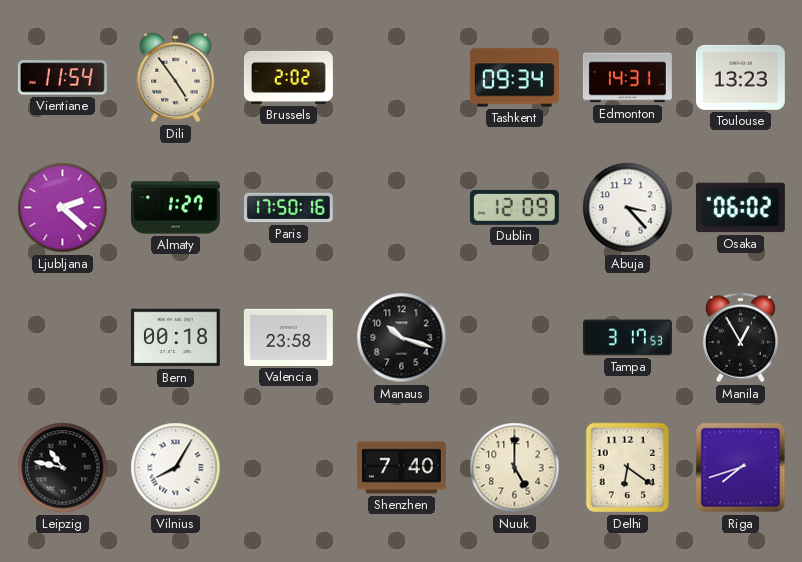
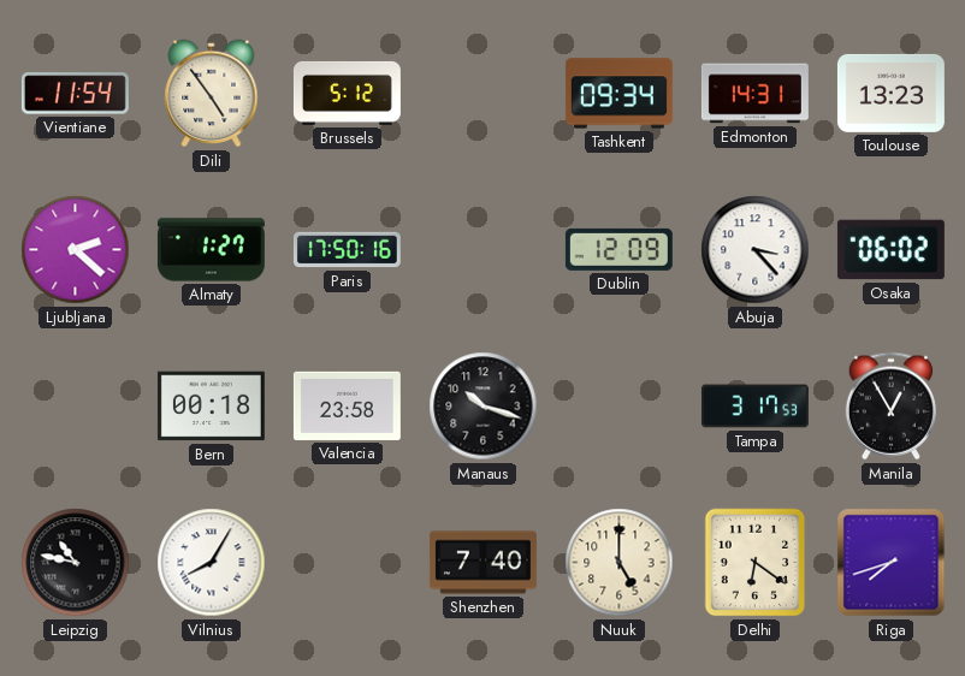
Brussels: 2:02 -> 5:12 (347, 93)
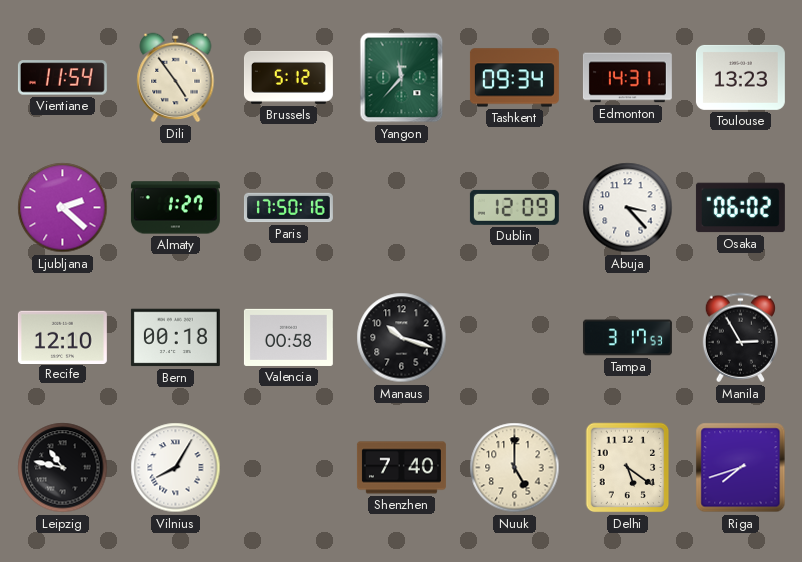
Yangon: none -> 11:37 (402, 78)
Recife: none -> 12:10 (62, 337)
Valencia: 23:58 -> 00:58 (288, 337)
Manila: 12:55 -> 2:55 (740, 338)
Delhi: 6:21 -> 5:21 (628, 468)
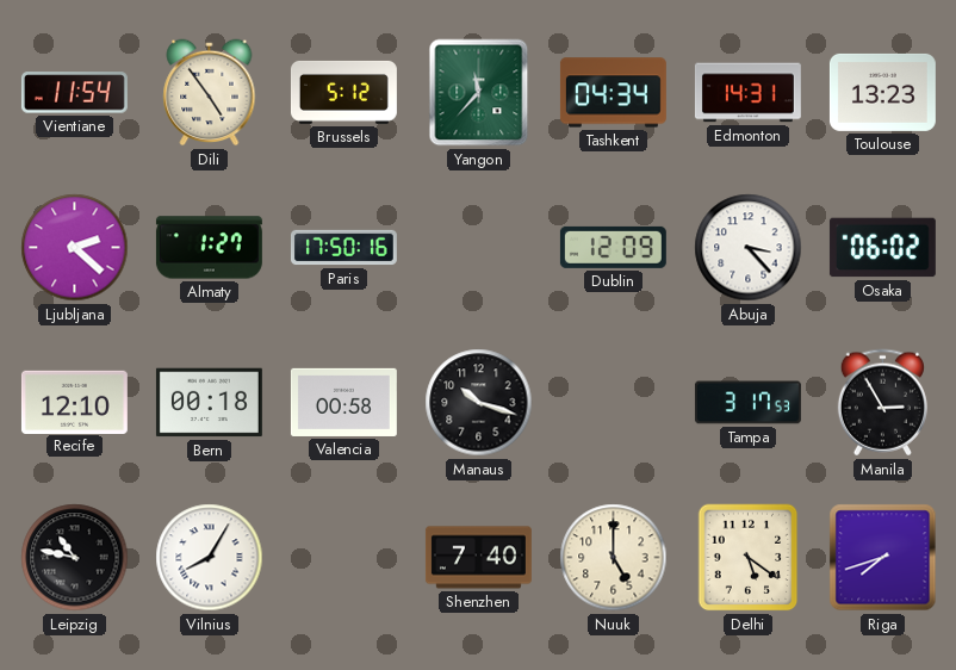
Tashkent: 09:34 -> 04:34 (613, 93)
